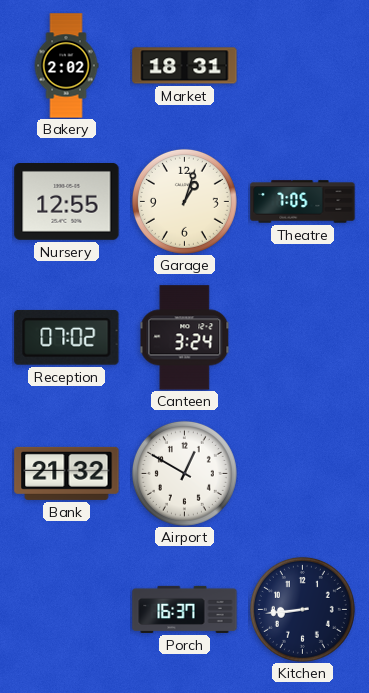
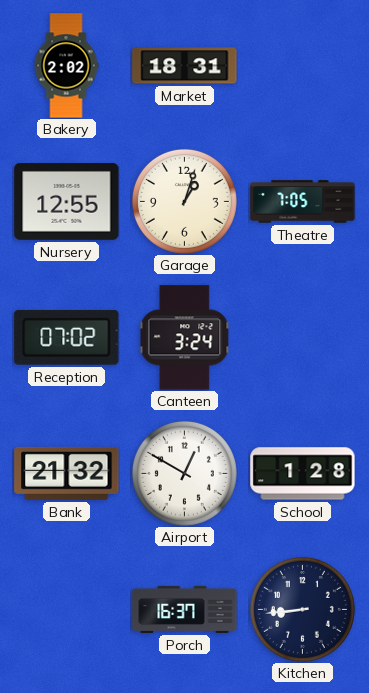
School: none -> 1:28 (303, 474)
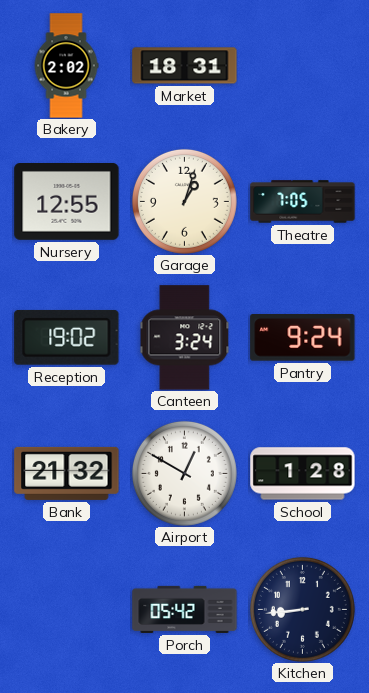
Reception: 07:02 -> 19:02 (67, 337)
Pantry: none -> 9:24 (303, 338)
Porch: 16:37 -> 05:42 (185, 609)
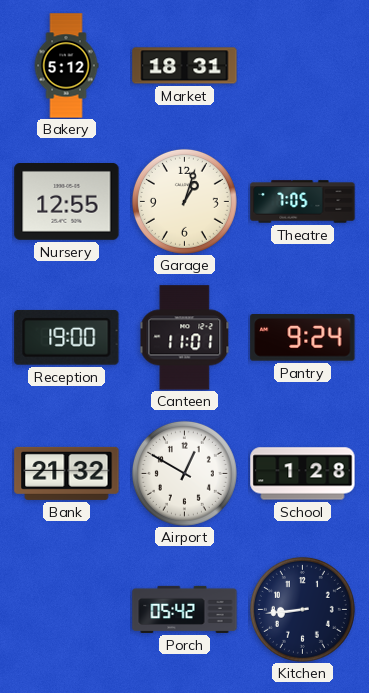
Bakery: 2:02 -> 5:12 (66, 66)
Reception: 19:02 -> 19:00 (67, 337)
Canteen: 3:24 -> 11:01 (185, 338)
